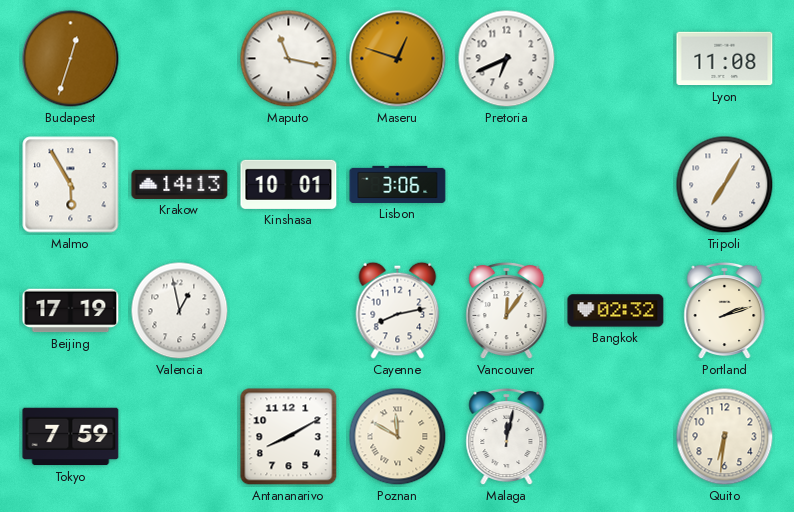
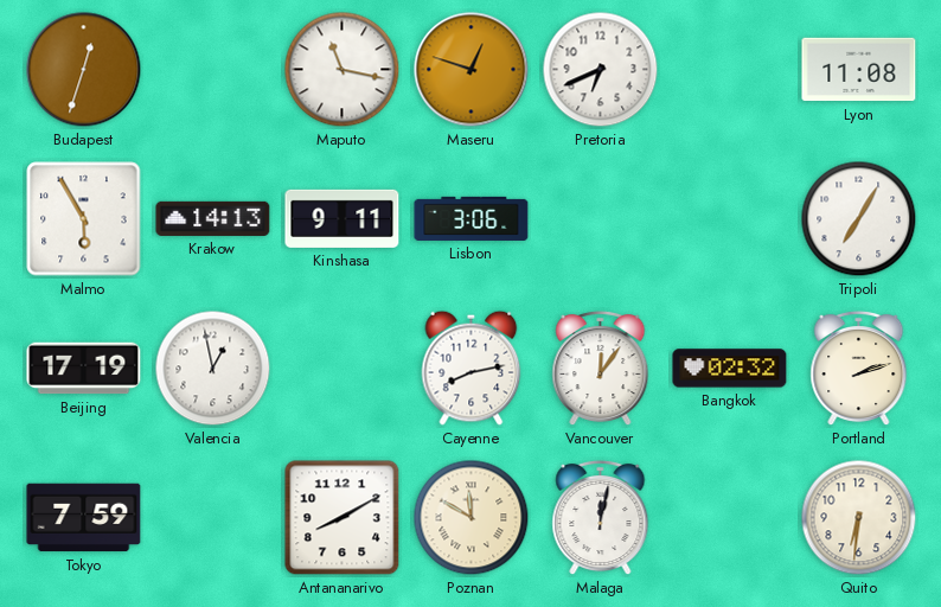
Kinshasa: 10:01 -> 9:11 (343, 218)
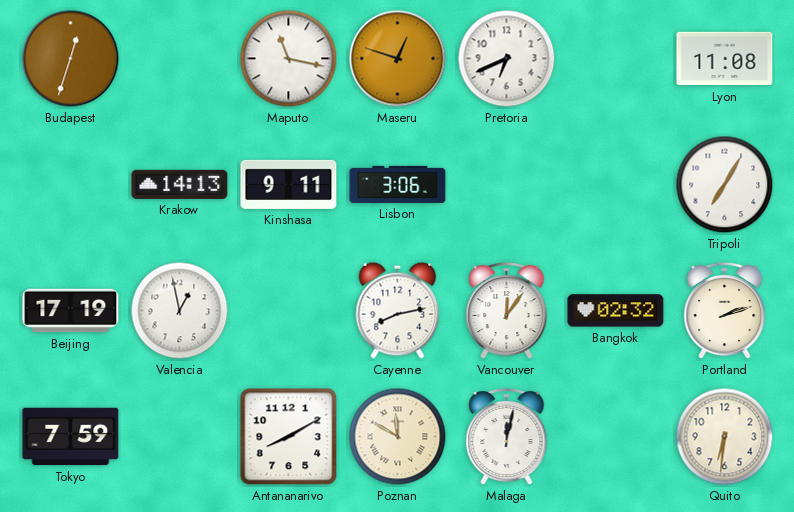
Malmo: 5:55 -> none (84, 219)
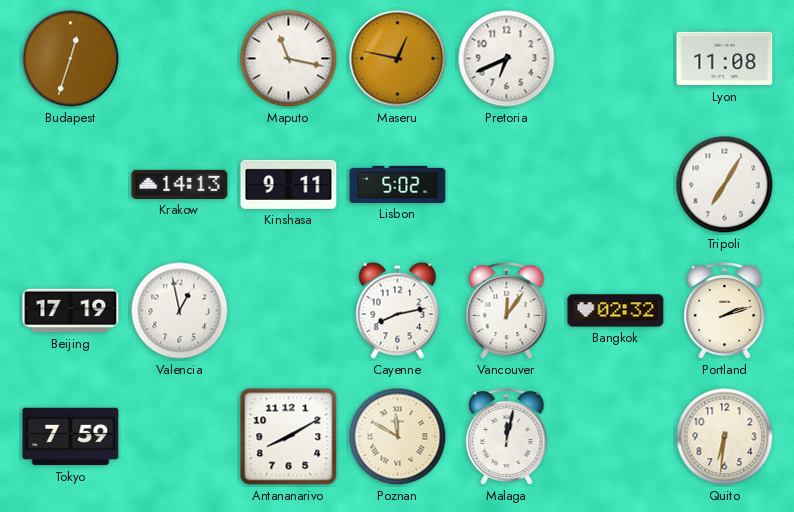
Maseru: 12:48 -> 12:47 (398, 59)
Lisbon: 3:06 -> 5:02 (398, 184)
